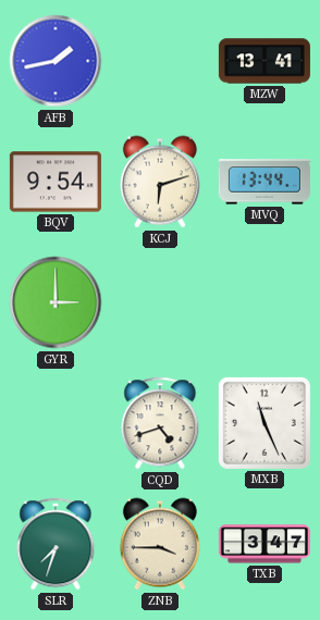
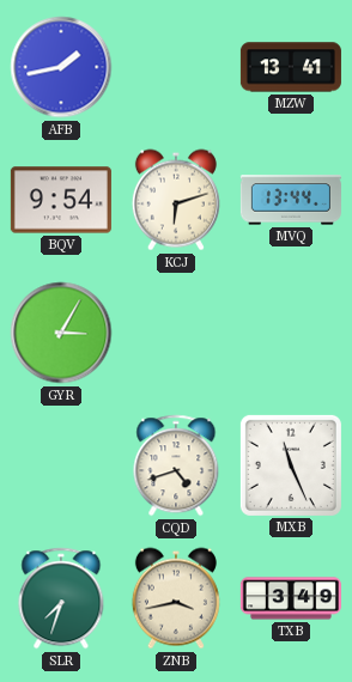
GYR: 3:00 -> 3:05 (61, 333)
ZNB: 3:45 -> 3:43 (176, 598)
TXB: 3:47 -> 3:49 (291, 598)
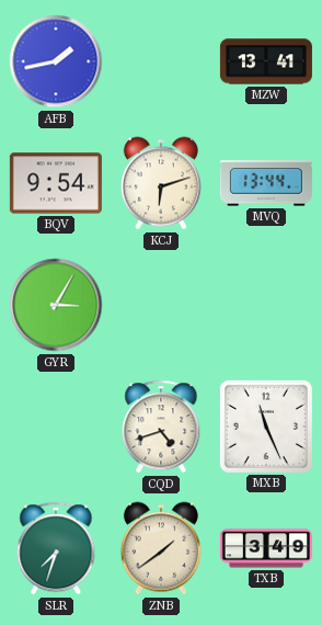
ZNB: 3:43 -> 1:39 (161, 548)
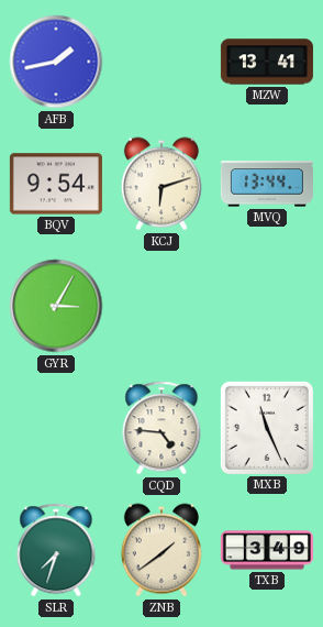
CQD: 4:42 -> 4:46 (161, 428)
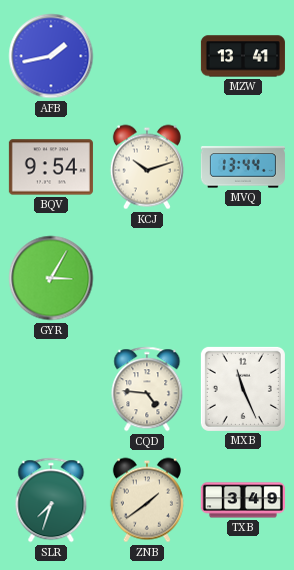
KCJ: 6:12 -> 10:12 (147, 167)
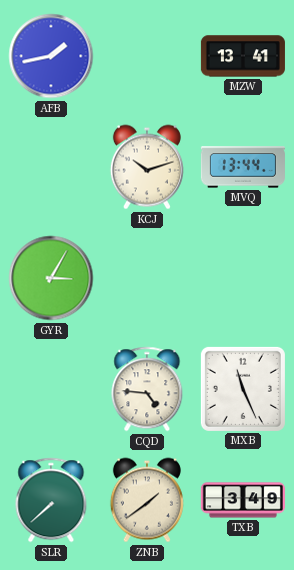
BQV: 9:54 -> none (51, 167)
SLR: 7:33 -> 7:38 (51, 500)
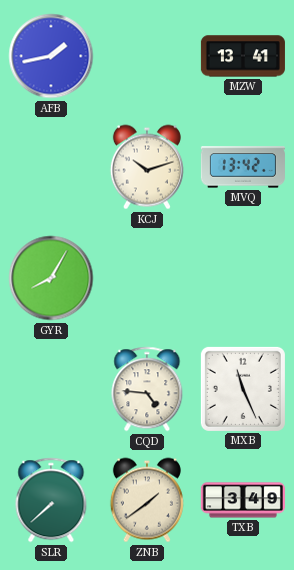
MVQ: 13:44 -> 13:42 (243, 167)
GYR: 3:05 -> 8:05 (51, 278)
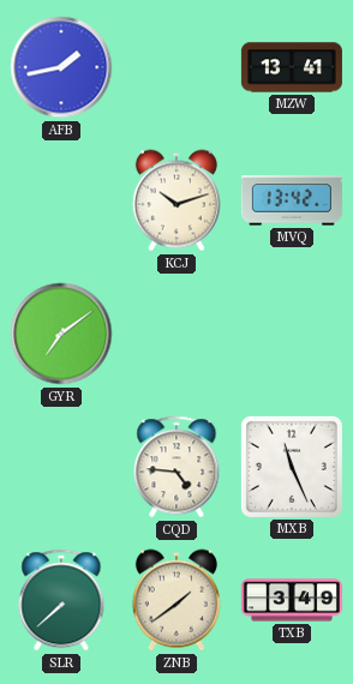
GYR: 8:05 -> 7:09 (61, 334)
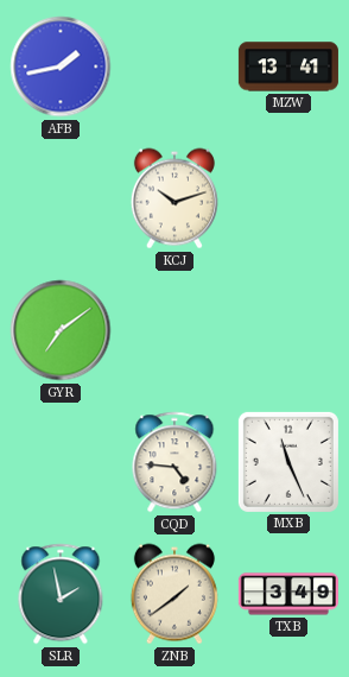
MVQ: 13:42 -> none (292, 200)
SLR: 7:38 -> 1:58 (61, 594)
